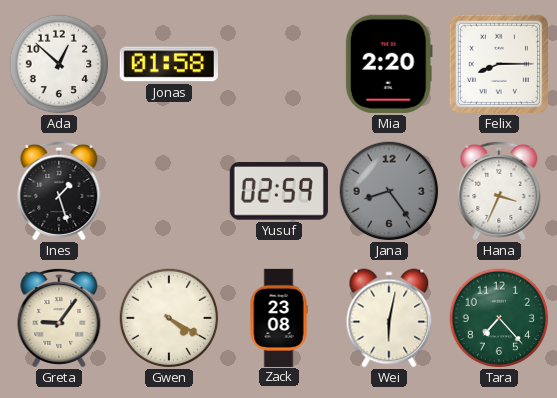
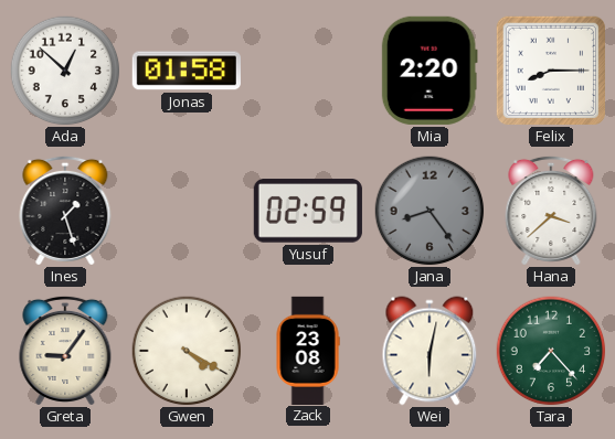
Hana: 3:34 -> 3:38 (551, 211)
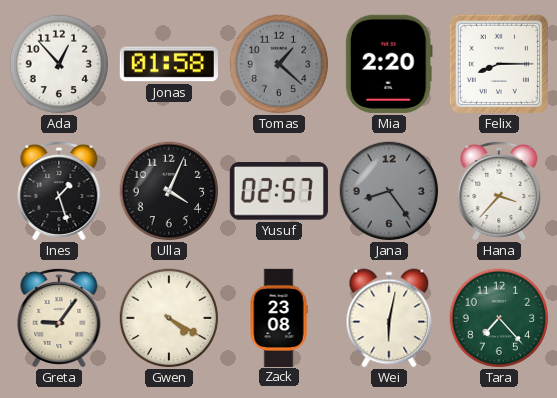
Ada: 12:52 -> 12:53 (59, 64)
Tomas: none -> 1:22 (279, 64)
Ulla: none -> 4:04 (169, 191)
Yusuf: 02:59 -> 02:57 (279, 191)
Hana: 3:38 -> 3:37 (499, 191)
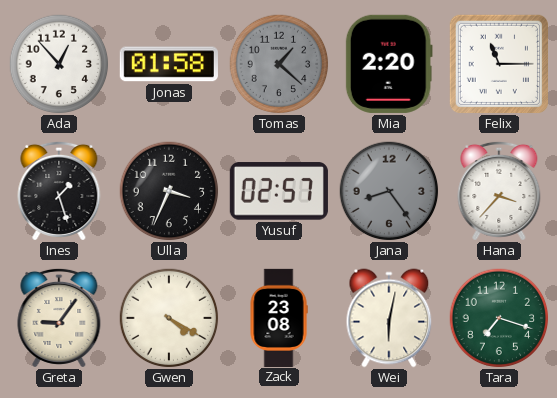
Felix: 8:15 -> 11:15 (499, 64)
Ulla: 4:04 -> 3:34 (169, 191)
Tara: 7:23 -> 7:18 (499, 318)
